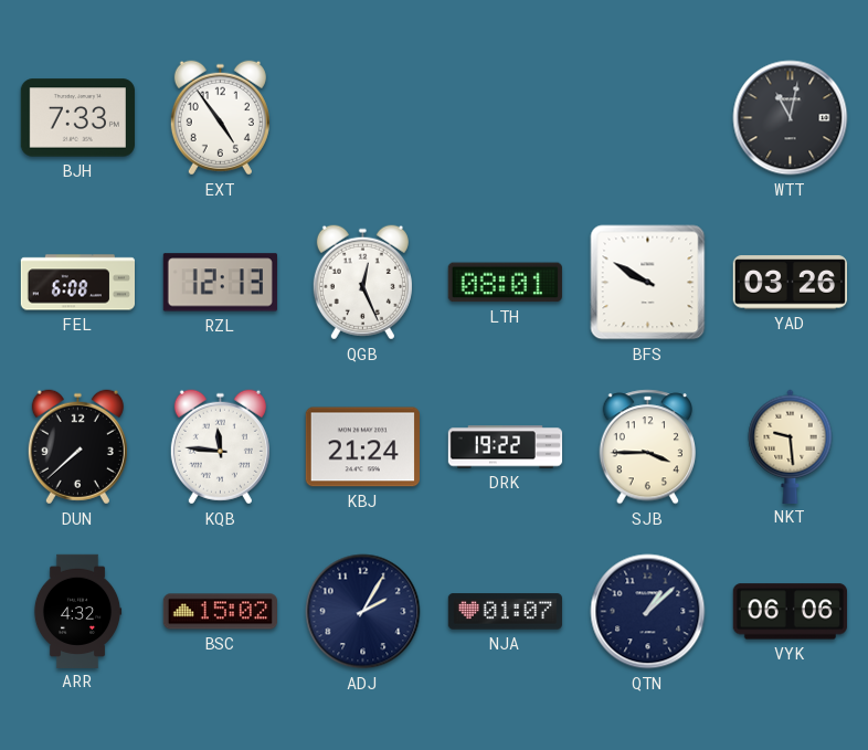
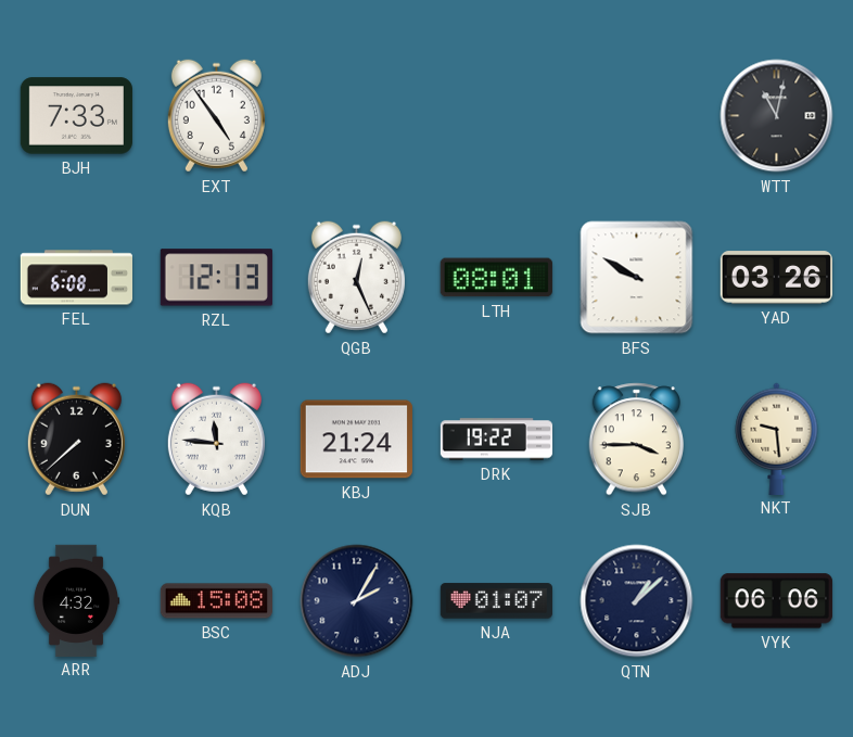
BSC: 15:02 -> 15:08 (216, 601)
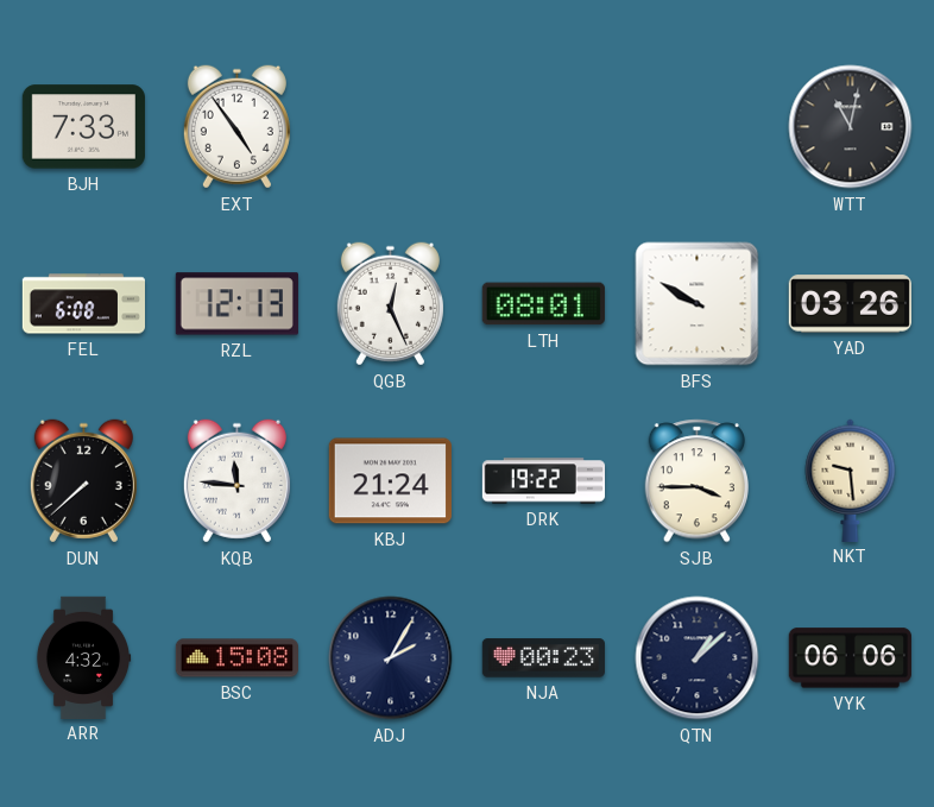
NJA: 01:07 -> 00:23 (543, 658)
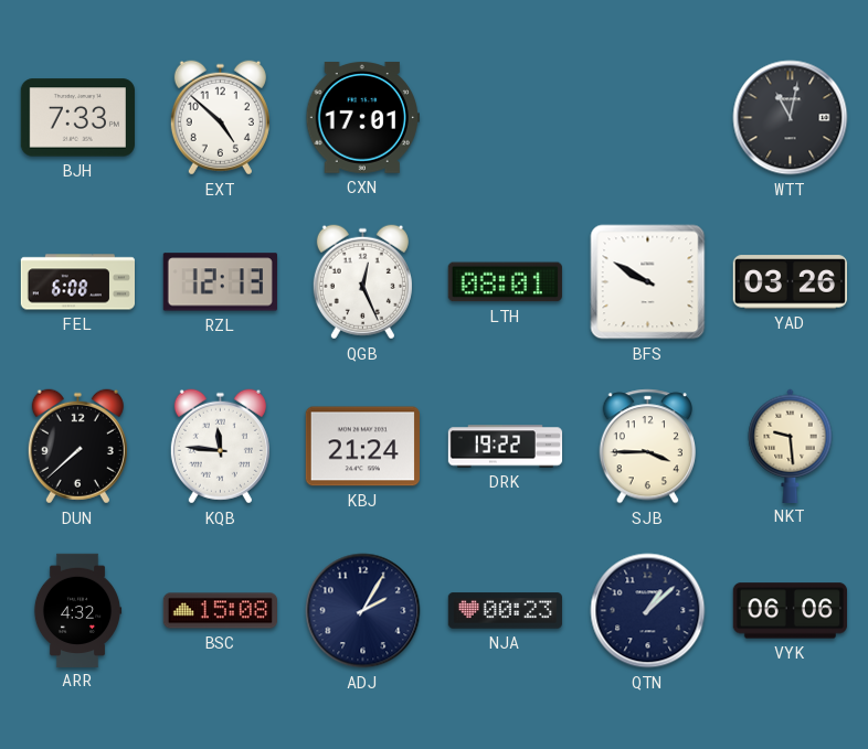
EXT: 4:54 -> 4:52 (220, 118)
CXN: none -> 17:01 (362, 118)
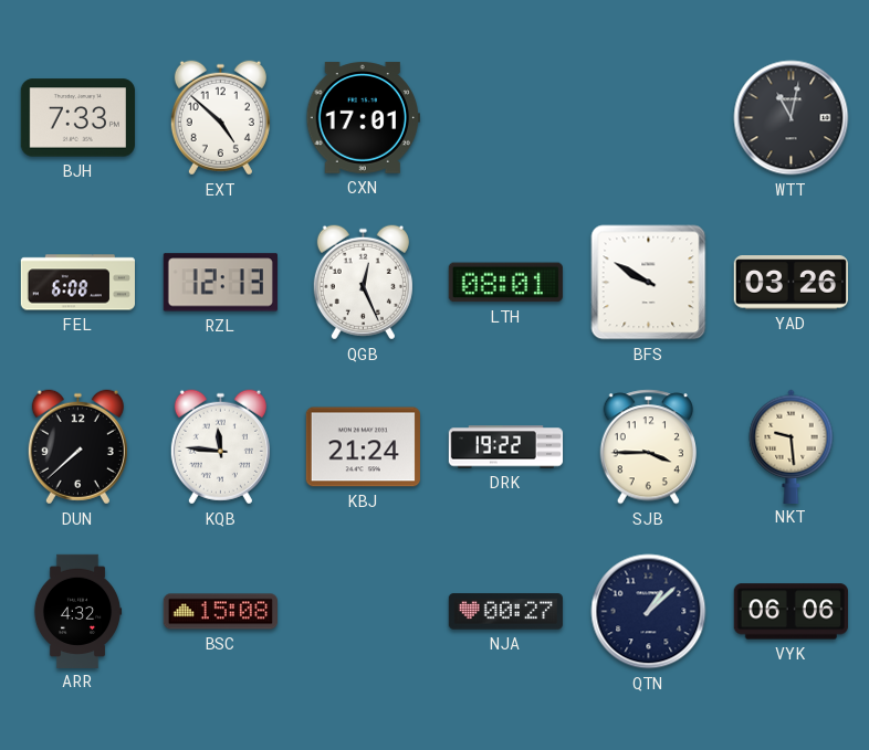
ADJ: 2:05 -> none (363, 611)
NJA: 00:23 -> 00:27 (505, 612)
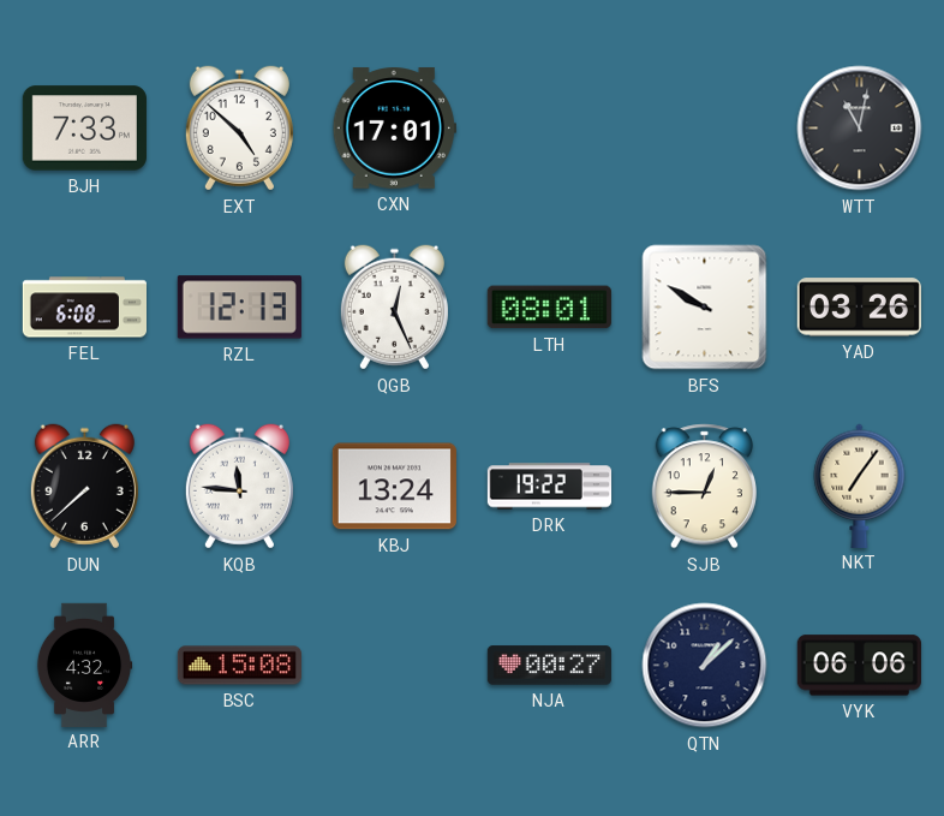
KBJ: 21:24 -> 13:24 (394, 487)
SJB: 3:45 -> 12:45 (705, 487)
NKT: 9:29 -> 7:06 (860, 486)
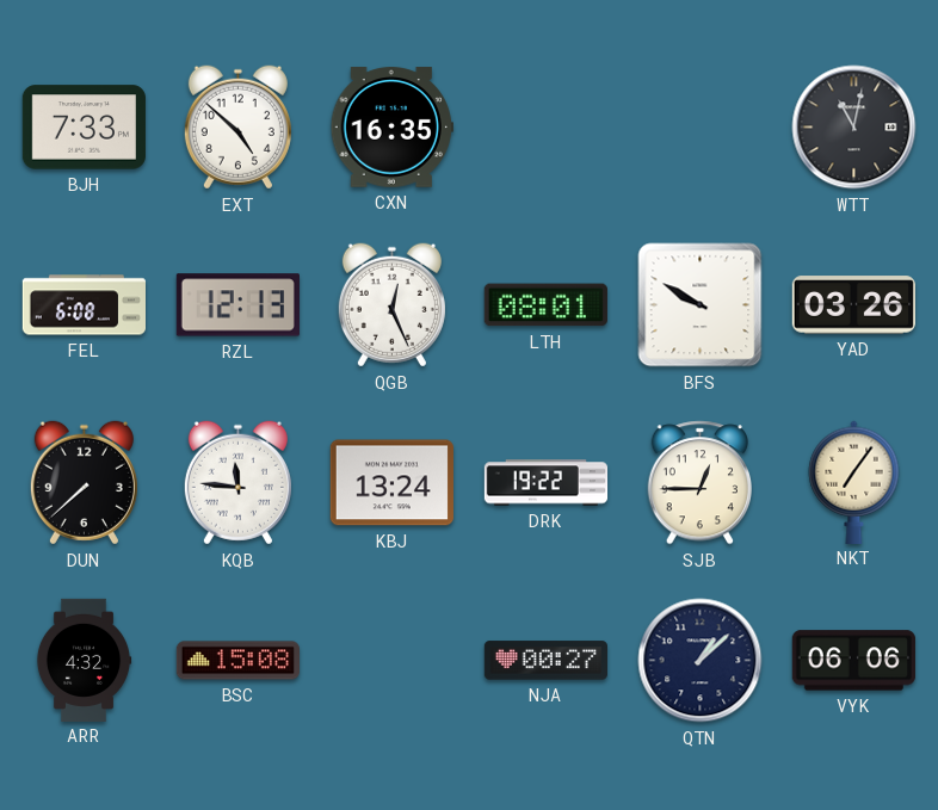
CXN: 17:01 -> 16:35 (391, 128)
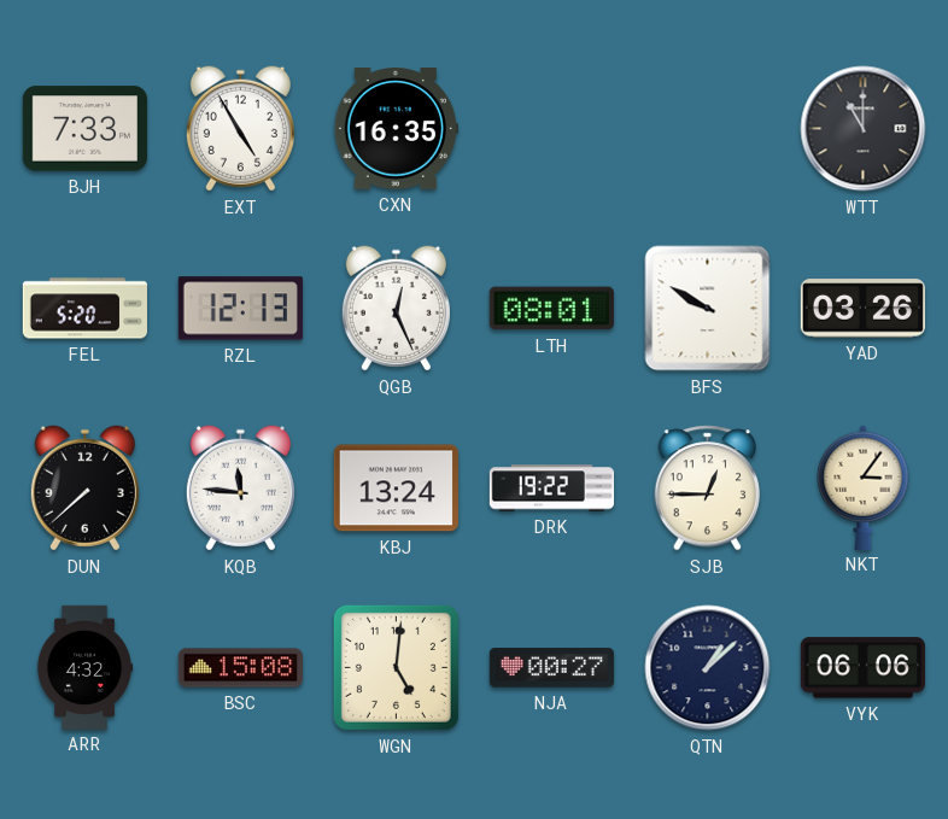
EXT: 4:52 -> 4:55 (240, 129)
WTT: 11:02 -> 11:00 (864, 129)
FEL: 6:08 -> 5:20 (84, 309)
NKT: 7:06 -> 3:06 (864, 487)
WGN: none -> 5:01 (396, 667)
